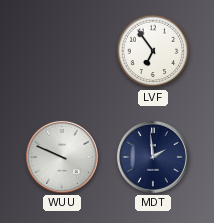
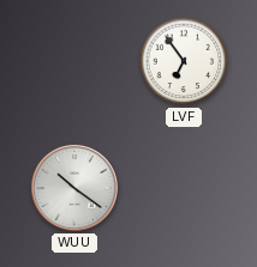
WUU: 9:49 -> 10:21 (74, 188)
MDT: 1:59 -> none (153, 157)
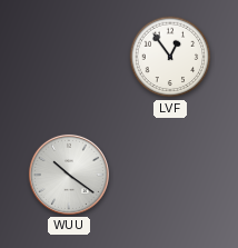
LVF: 6:54 -> 12:54 (170, 57)
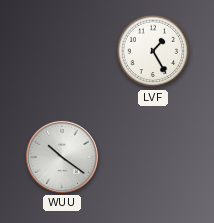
LVF: 12:54 -> 1:25 (153, 51)
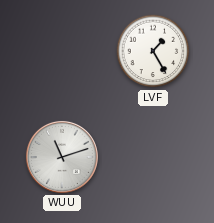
WUU: 10:21 -> 11:12 (62, 157)
